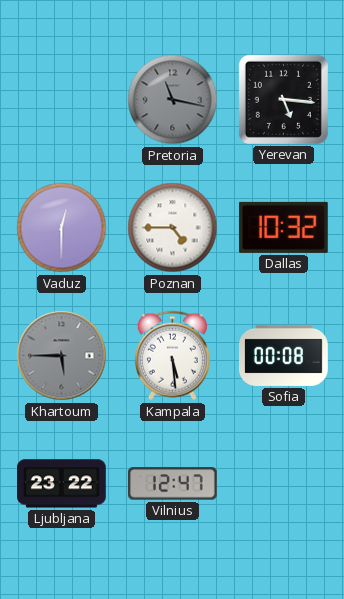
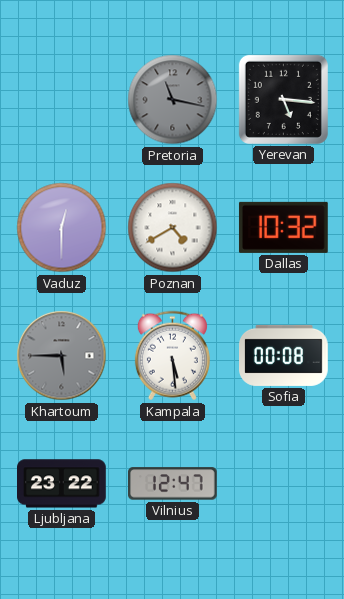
Poznan: 4:45 -> 4:40 (173, 228)
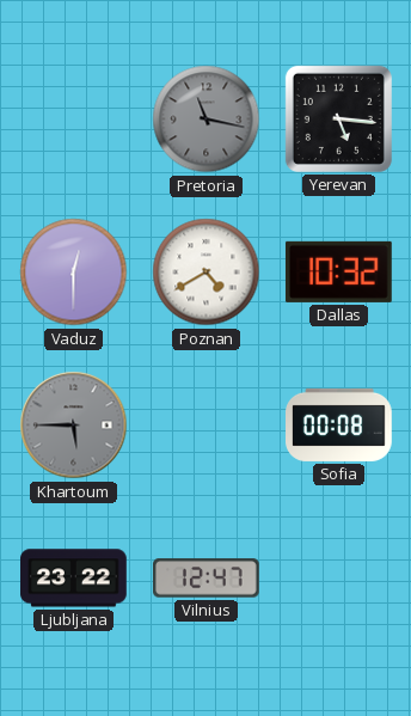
Kampala: 5:29 -> none (172, 356)
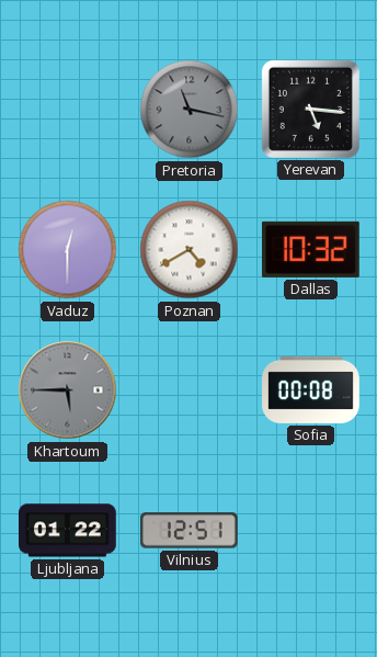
Ljubljana: 23:22 -> 01:22 (68, 531)
Vilnius: 12:47 -> 12:51 (190, 531)
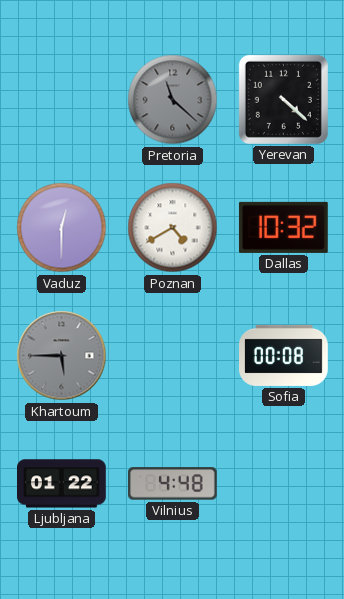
Pretoria: 11:17 -> 11:22 (173, 100)
Yerevan: 5:16 -> 4:22 (283, 99)
Vilnius: 12:51 -> 4:48 (173, 484)
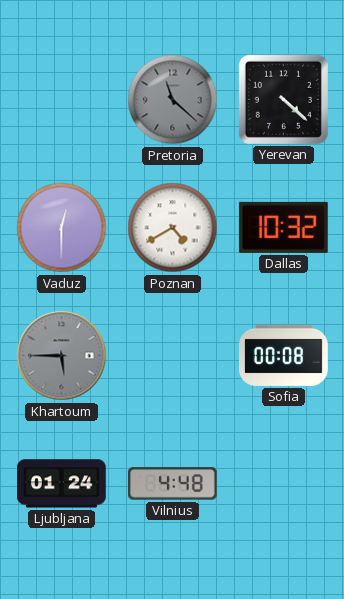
Ljubljana: 01:22 -> 01:24 (62, 484)
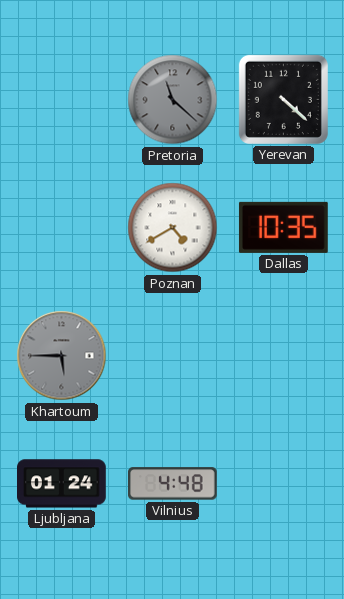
Vaduz: 12:30 -> none (62, 228)
Dallas: 10:32 -> 10:35 (283, 227)
Sofia: 00:08 -> none (284, 355)
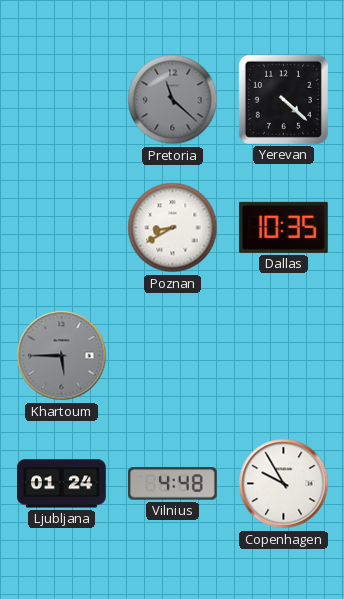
Poznan: 4:40 -> 8:40 (173, 228)
Copenhagen: none -> 9:55 (284, 484)
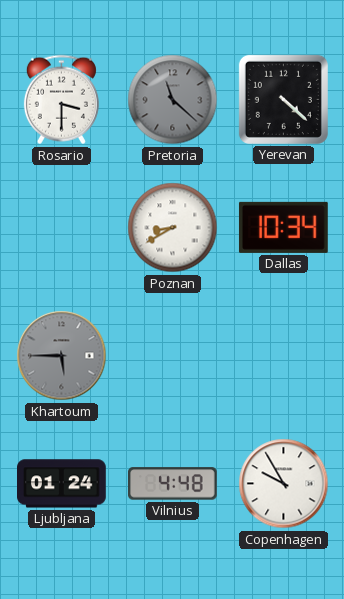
Rosario: none -> 3:30 (61, 100)
Dallas: 10:35 -> 10:34 (283, 227)
